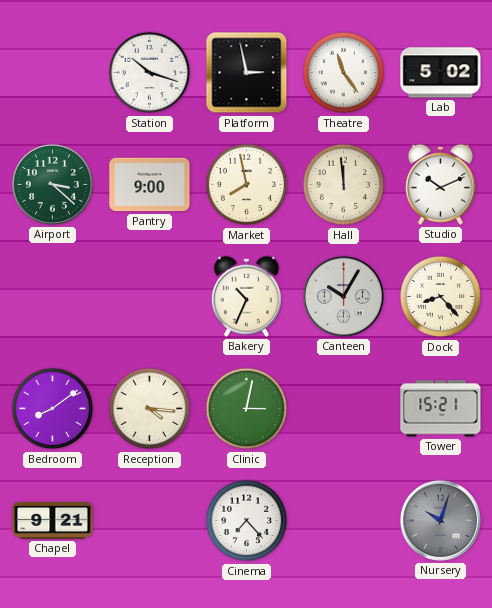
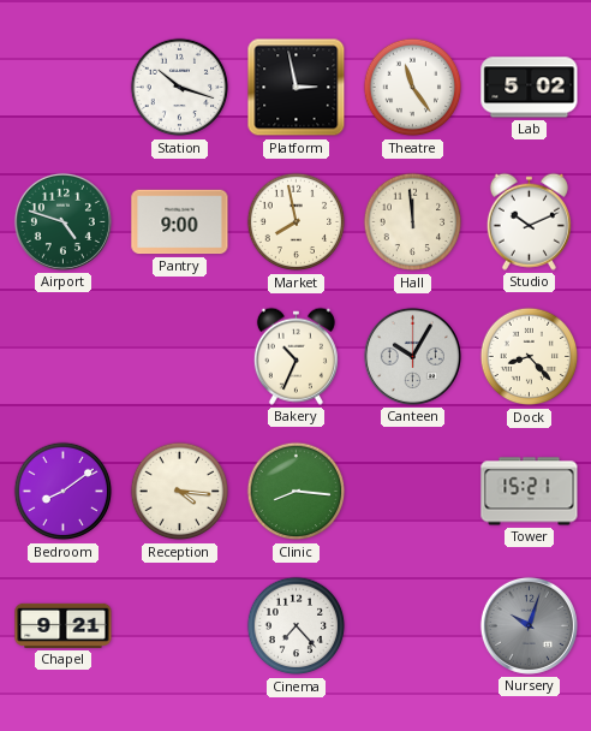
Airport: 3:22 -> 4:48 (62, 221)
Clinic: 3:02 -> 8:16 (297, 492)
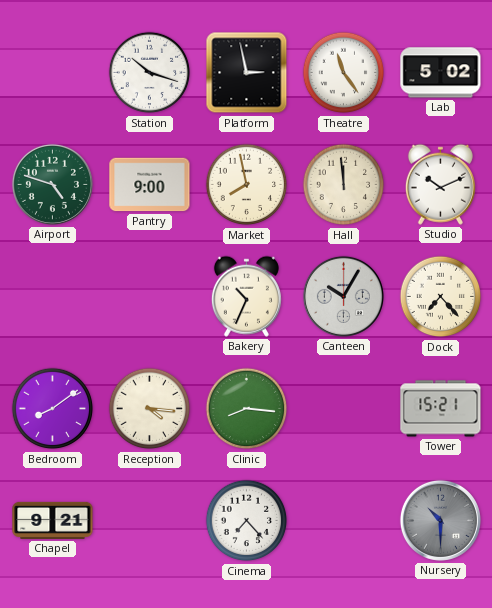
Dock: 8:23 -> 7:23 (441, 297)
Nursery: 10:03 -> 10:30 (440, 520)
